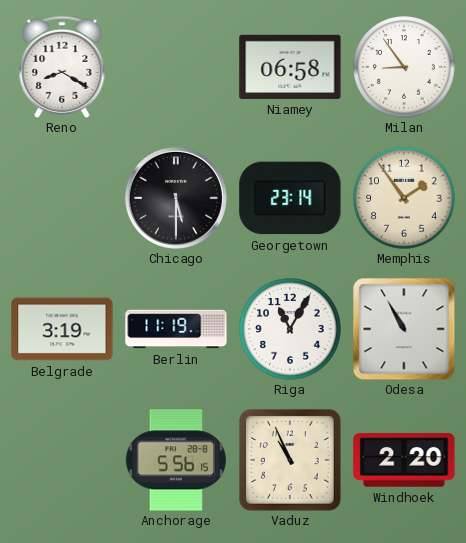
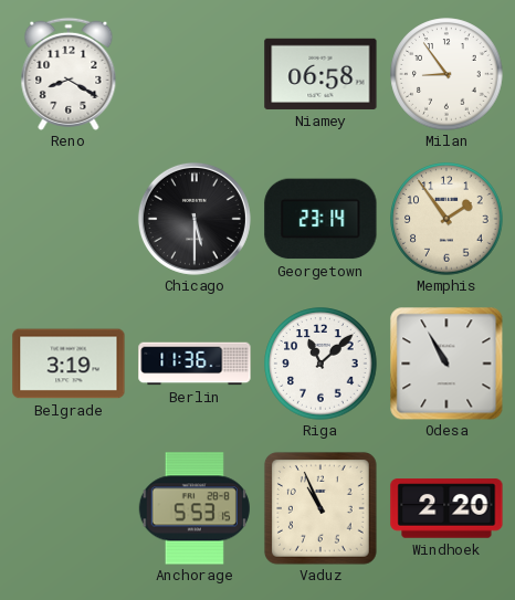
Berlin: 11:19 -> 11:36 (195, 364)
Riga: 11:05 -> 11:08 (320, 364)
Anchorage: 5:56 -> 5:53 (195, 508)
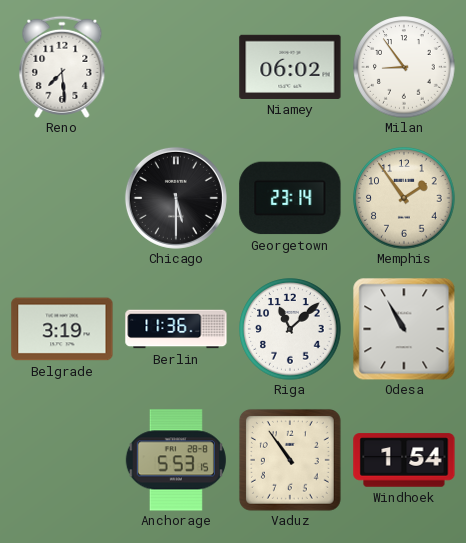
Reno: 8:20 -> 7:29 (62, 67)
Niamey: 06:58 -> 06:02 (290, 67)
Vaduz: 10:56 -> 10:54 (290, 460)
Windhoek: 2:20 -> 1:54 (404, 460)
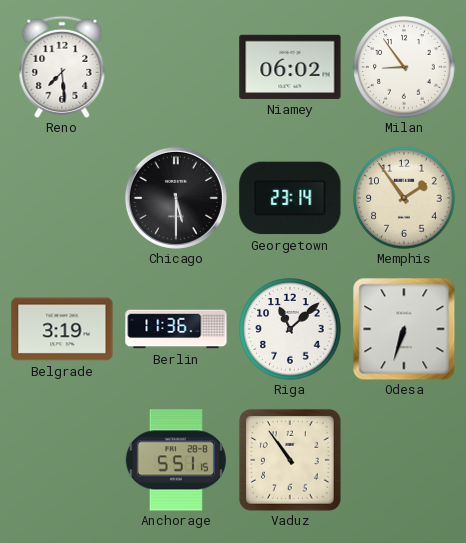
Odesa: 10:55 -> 6:33 (404, 329)
Anchorage: 5:53 -> 5:51 (176, 460)
Windhoek: 1:54 -> none (404, 460)
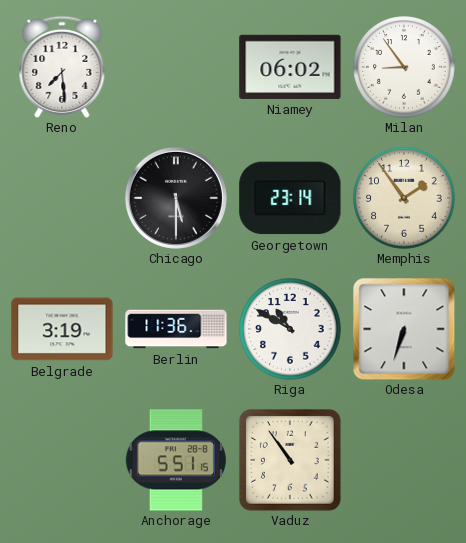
Riga: 11:08 -> 10:50 (290, 329)
